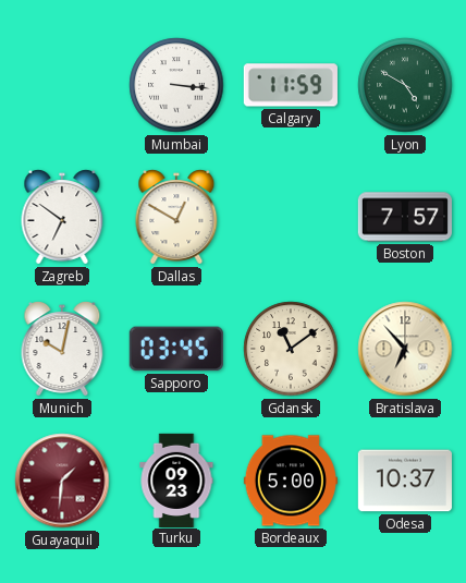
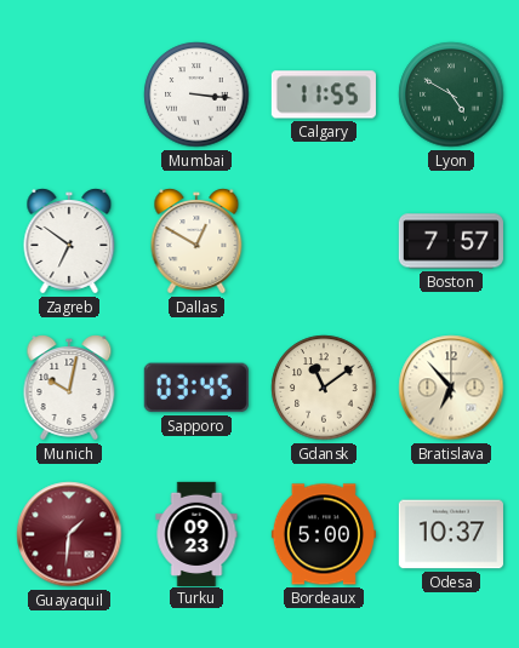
Calgary: 11:59 -> 11:55 (324, 94)
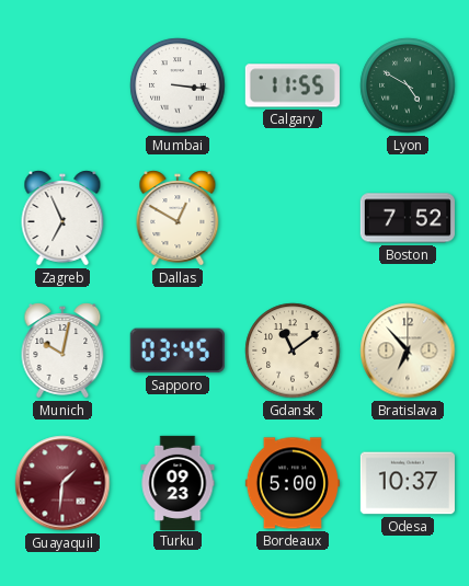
Zagreb: 6:51 -> 6:56 (62, 218)
Boston: 7:57 -> 7:52 (408, 218)
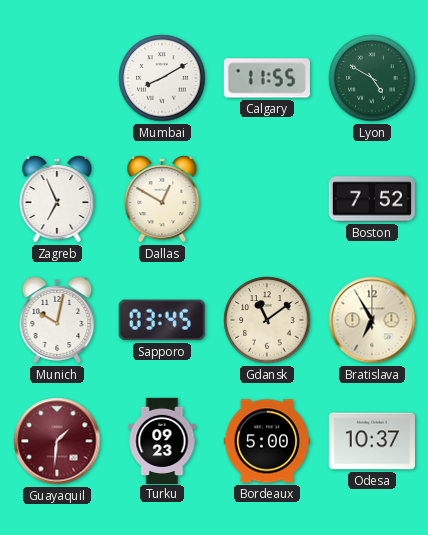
Mumbai: 3:16 -> 8:10 (162, 78)
Bratislava: 6:53 -> 6:55 (372, 320)
